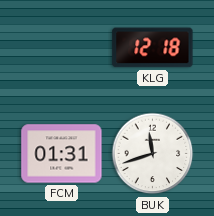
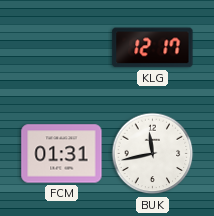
KLG: 12:18 -> 12:17 (153, 48)
BUK: 11:42 -> 11:43 (153, 154)
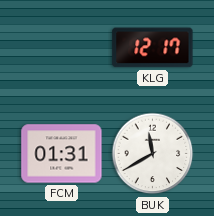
BUK: 11:43 -> 11:40 (153, 154)
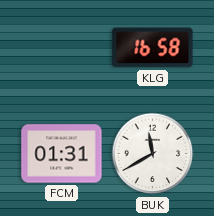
KLG: 12:17 -> 16:58 (153, 48)
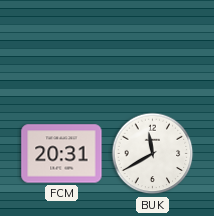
KLG: 16:58 -> none (153, 48)
FCM: 01:31 -> 20:31 (62, 154)
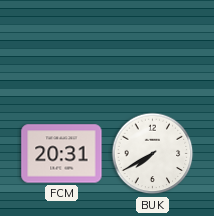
BUK: 11:40 -> 7:40 (153, 154)
